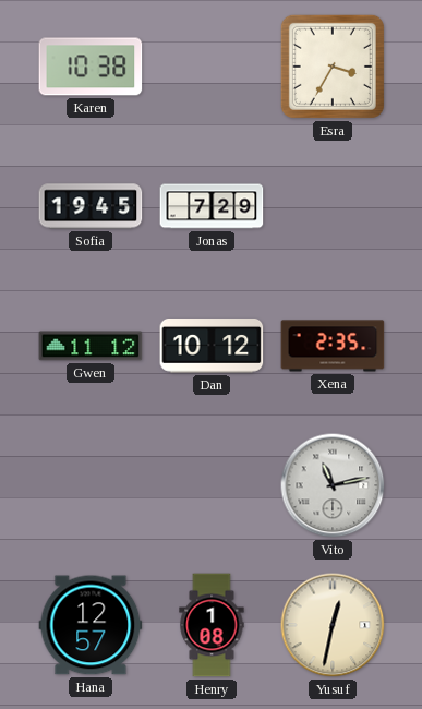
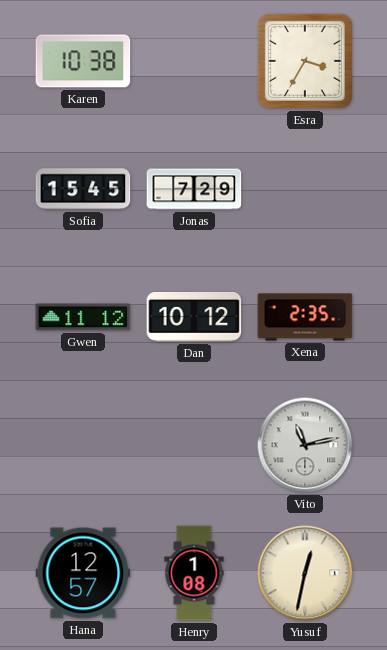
Sofia: 19:45 -> 15:45 (83, 189)
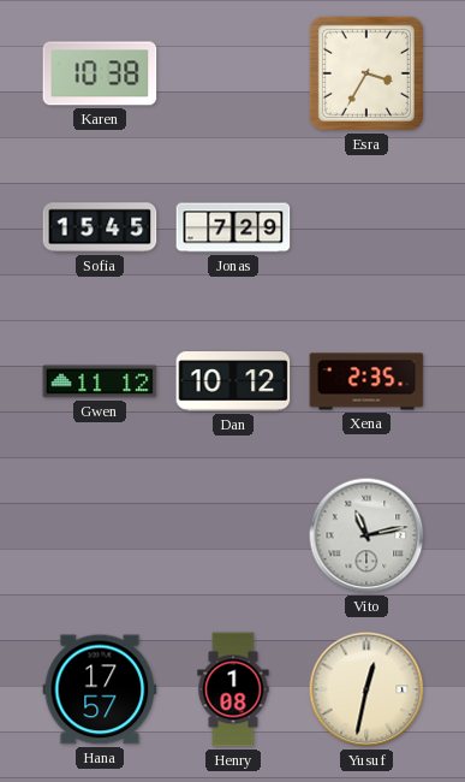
Hana: 12:57 -> 17:57 (100, 689)
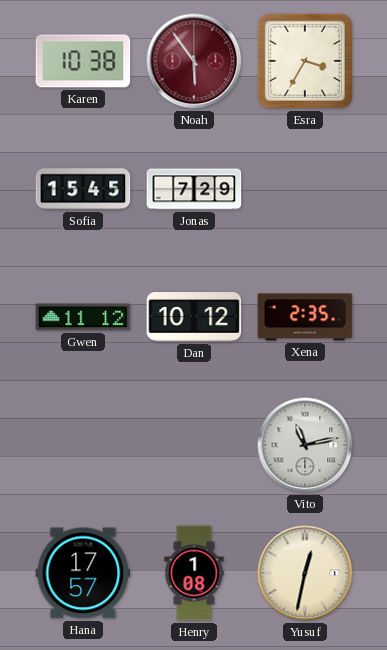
Noah: none -> 5:54 (194, 61)
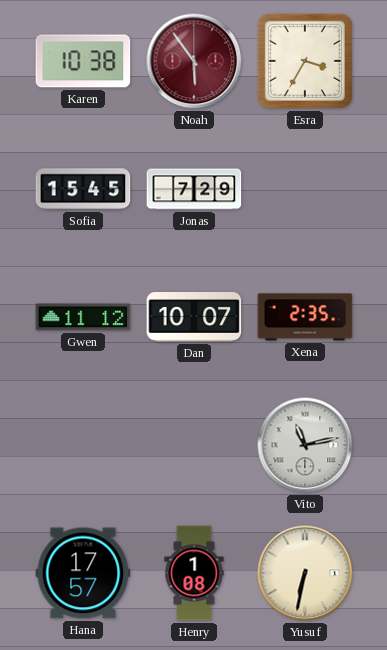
Dan: 10:12 -> 10:07 (194, 318)
Yusuf: 12:32 -> 6:32 (305, 573)
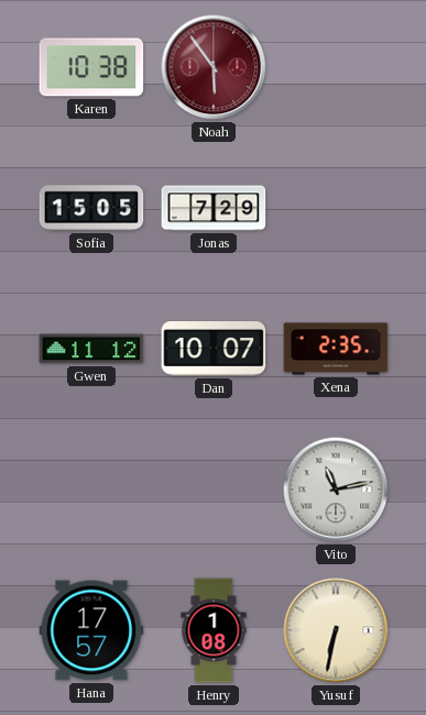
Esra: 3:35 -> none (305, 61)
Sofia: 15:45 -> 15:05 (91, 208)
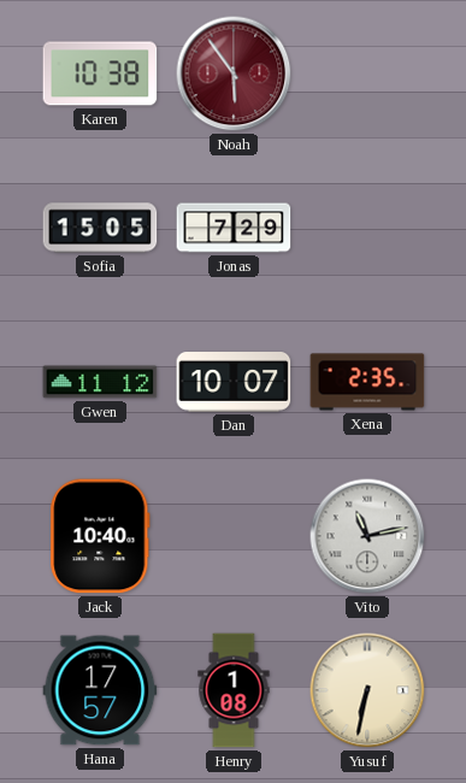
Jack: none -> 10:40 (100, 536)
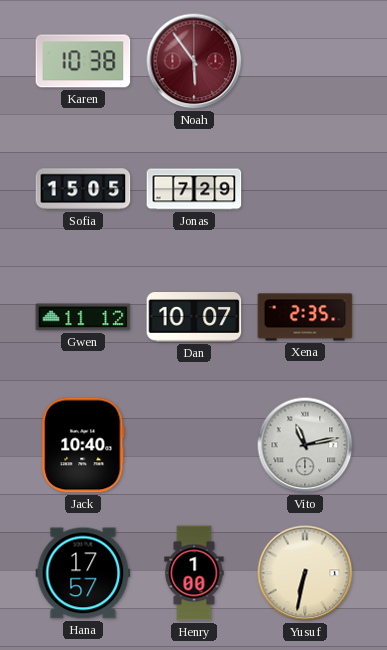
Henry: 1:08 -> 1:00 (194, 573)
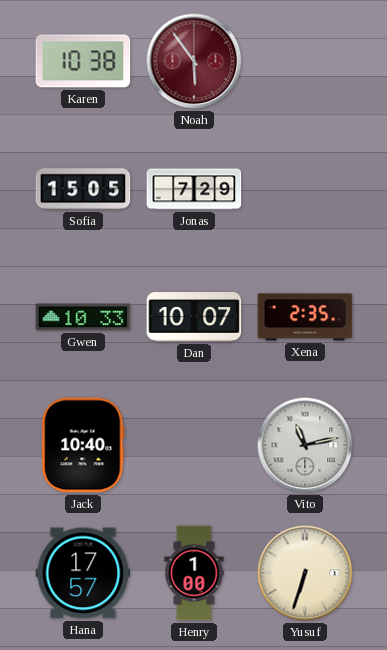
Gwen: 11:12 -> 10:33 (83, 317)
Yusuf: 6:32 -> 6:33 (305, 573)
